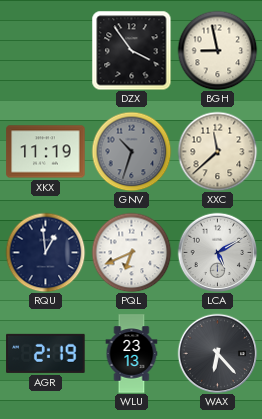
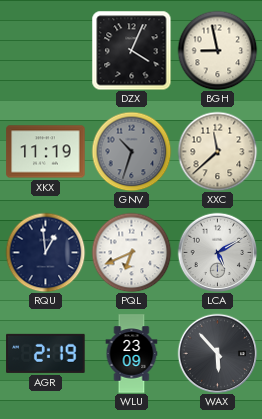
DZX: 3:54 -> 4:04 (131, 50)
WLU: 23:13 -> 23:09 (132, 354)
WAX: 6:23 -> 5:53 (217, 353)
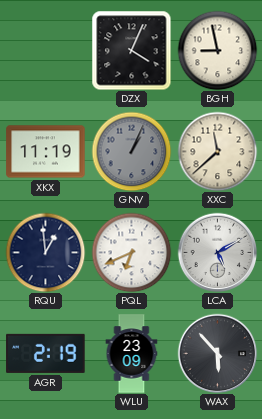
GNV: 10:33 -> 1:04 (131, 151)
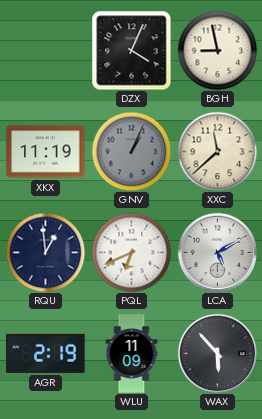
WLU: 23:09 -> 11:09 (132, 354)
